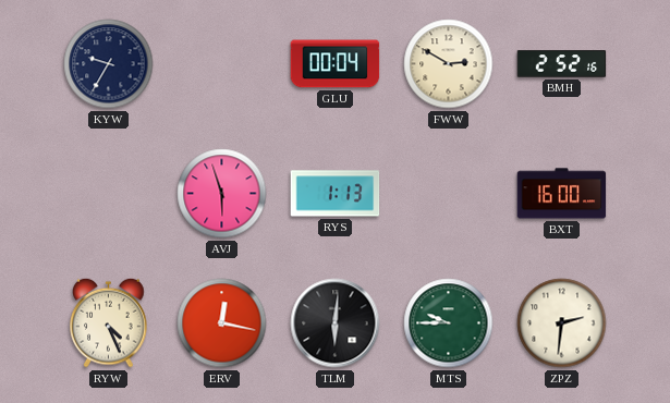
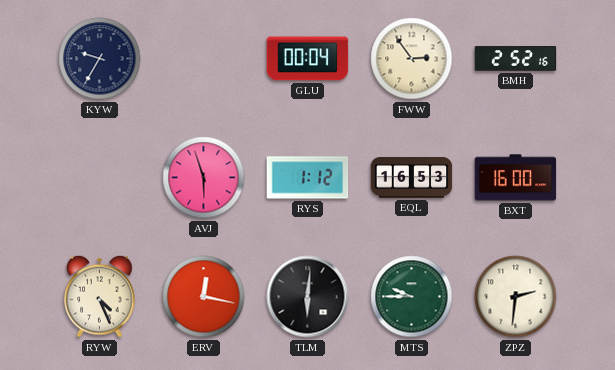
FWW: 2:50 -> 2:54 (412, 59)
RYS: 1:13 -> 1:12 (308, 178)
EQL: none -> 16:53 (412, 178)
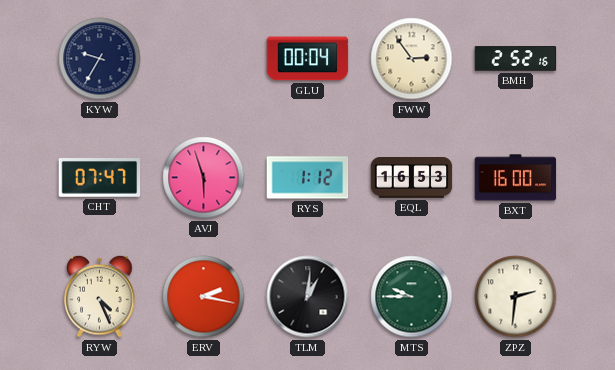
CHT: none -> 07:47 (100, 178)
ERV: 12:17 -> 2:17 (204, 297)
TLM: 6:01 -> 1:01 (308, 297)
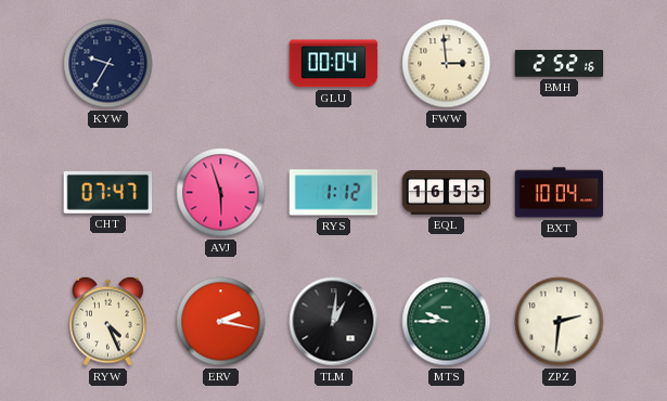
FWW: 2:54 -> 2:59 (447, 64)
BXT: 16:00 -> 10:04 (560, 193)
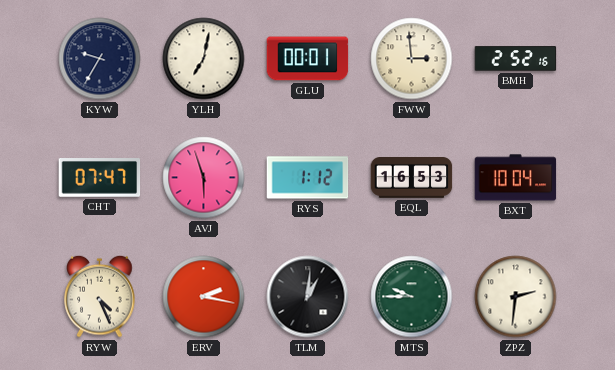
YLH: none -> 7:02 (204, 59)
GLU: 00:04 -> 00:01 (308, 59)
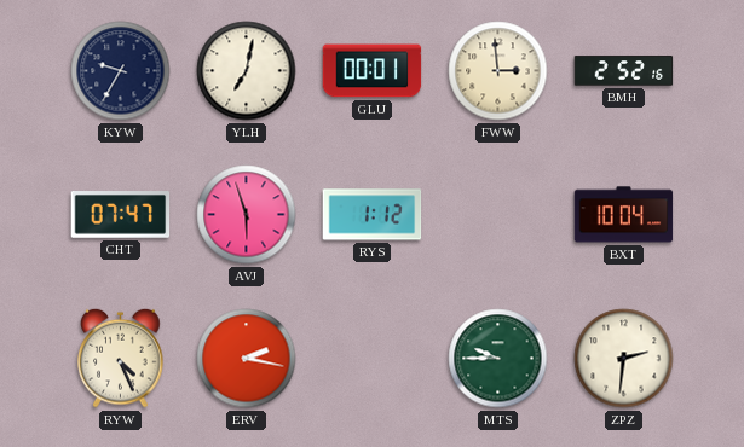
EQL: 16:53 -> none (412, 178)
TLM: 1:01 -> none (308, 297)
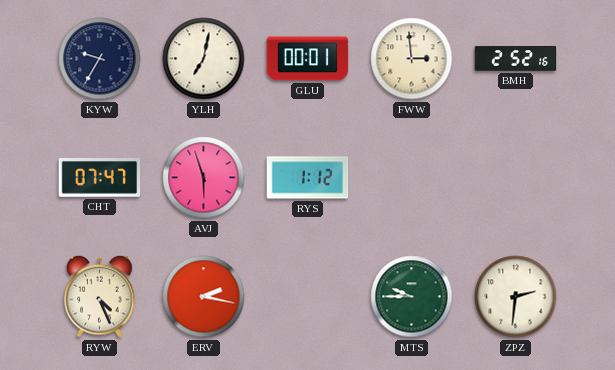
BXT: 10:04 -> none (624, 215)
